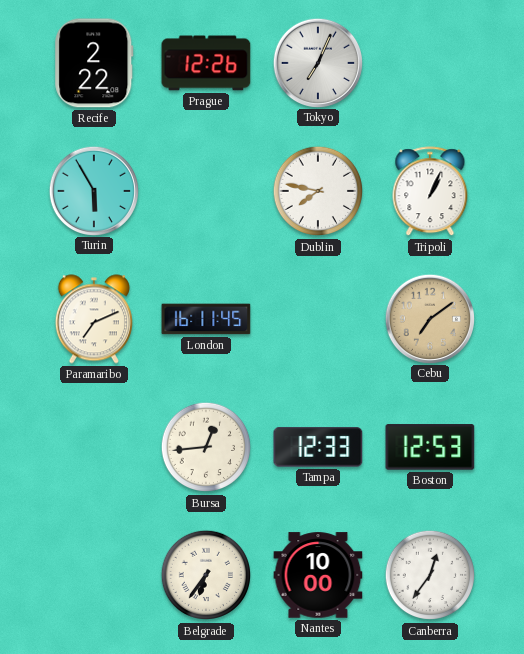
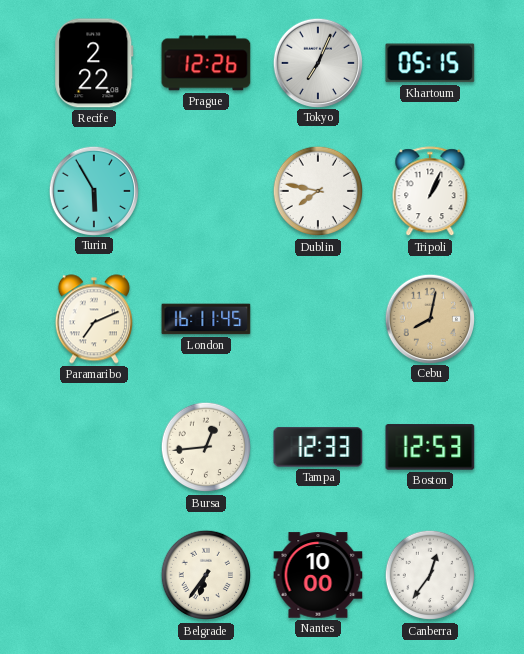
Khartoum: none -> 05:15 (430, 63)
Cebu: 7:09 -> 8:02 (429, 318)
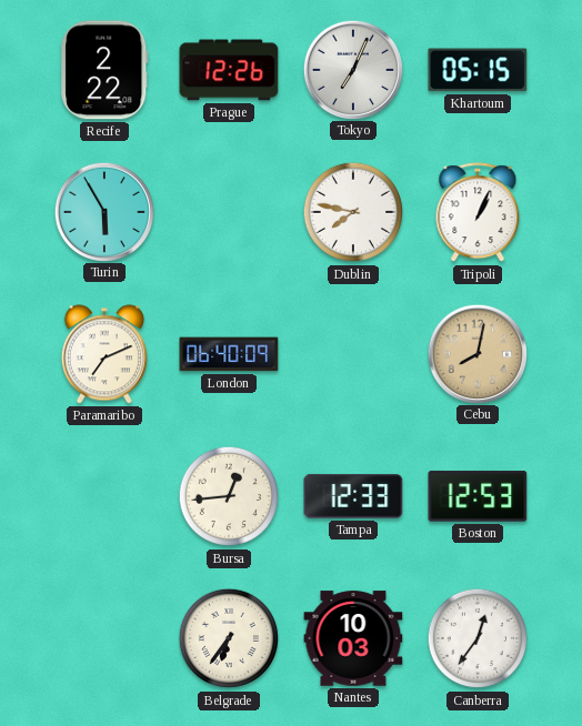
London: 16:11 -> 06:40 (229, 354)
Nantes: 10:00 -> 10:03 (353, 638)
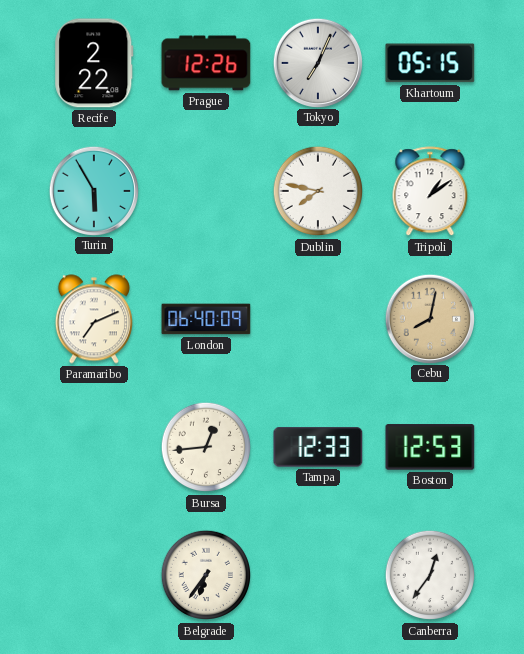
Tripoli: 1:04 -> 1:09 (430, 192)
Nantes: 10:03 -> none (353, 638)
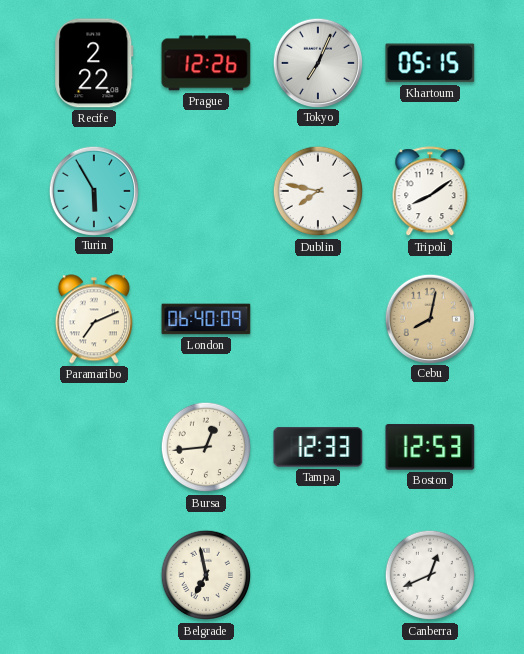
Tripoli: 1:09 -> 8:09 (430, 192)
Belgrade: 6:36 -> 6:58 (206, 575)
Canberra: 12:36 -> 12:41 (430, 575)
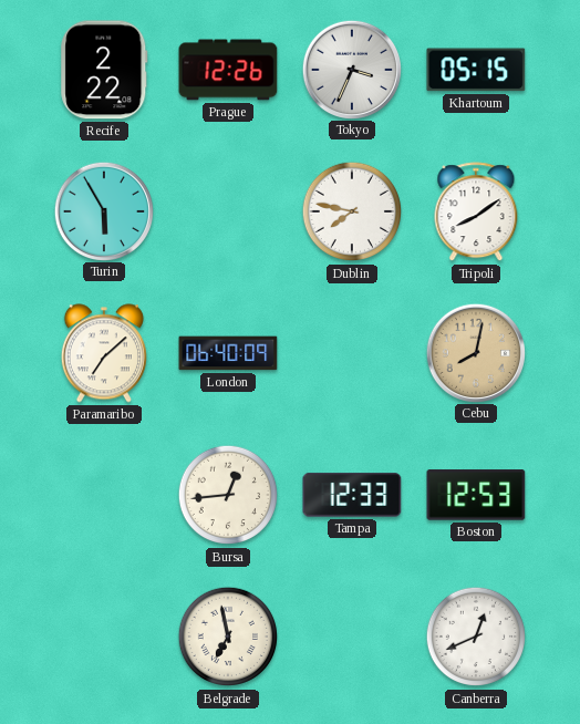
Tokyo: 7:04 -> 3:34 (351, 69)
Paramaribo: 7:11 -> 7:08 (104, 353)
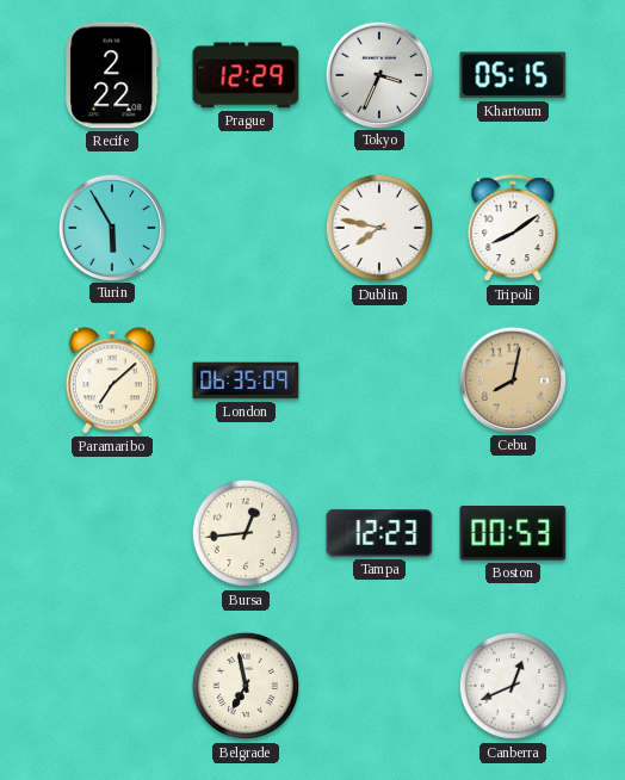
Prague: 12:26 -> 12:29 (246, 75)
London: 06:40 -> 06:35 (246, 380)
Tampa: 12:33 -> 12:23 (379, 533)
Boston: 12:53 -> 00:53 (513, 533)
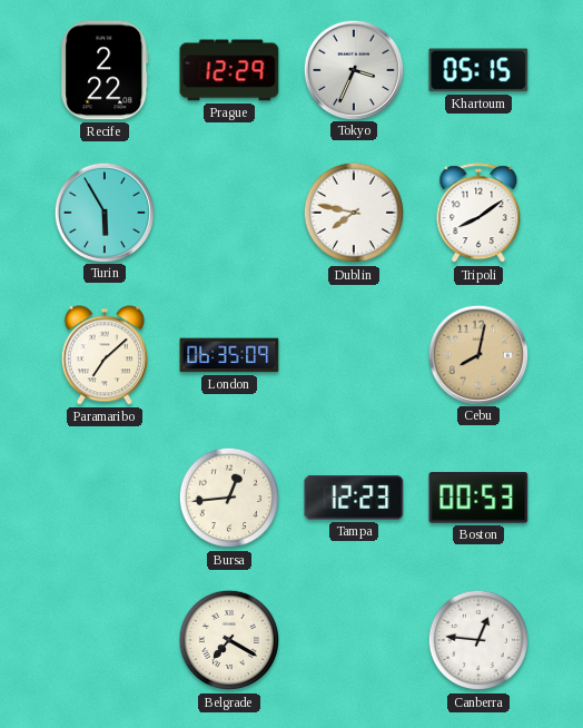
Belgrade: 6:58 -> 7:20 (229, 640)
Canberra: 12:41 -> 12:46 (478, 640)
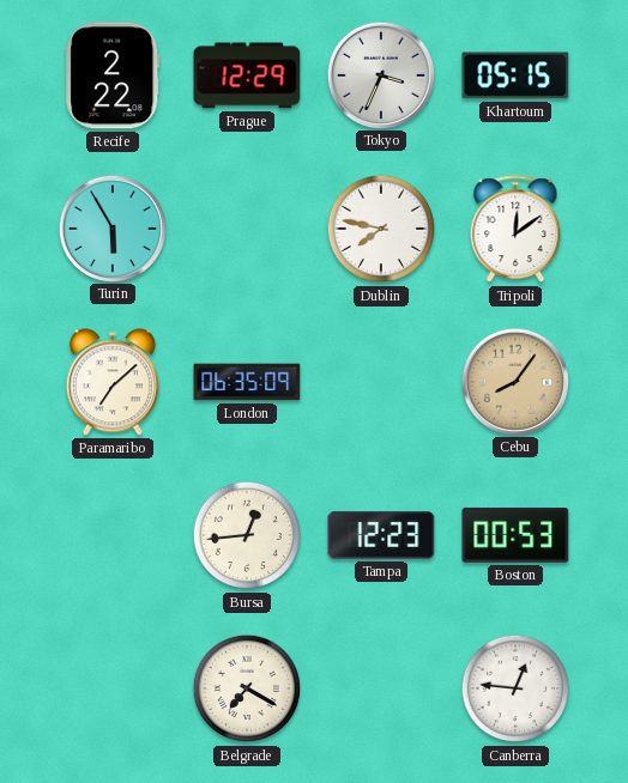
Tripoli: 8:09 -> 12:09 (515, 230)
Cebu: 8:02 -> 8:06 (514, 381)
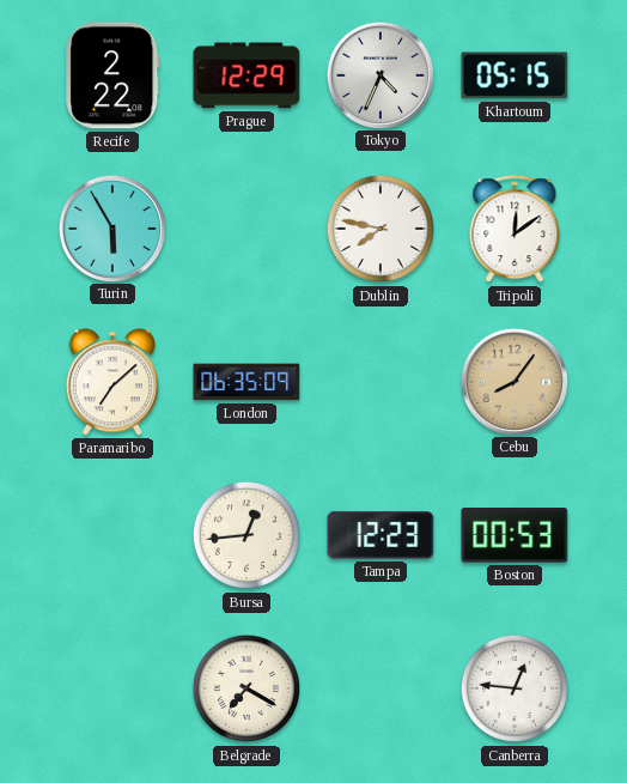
Tokyo: 3:34 -> 4:34 (379, 74)
